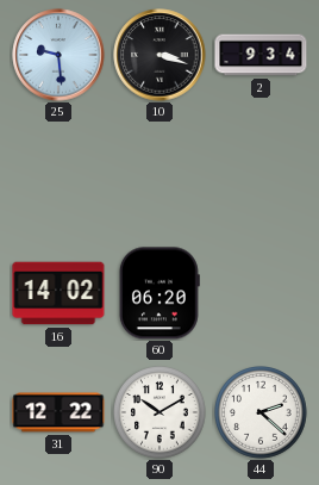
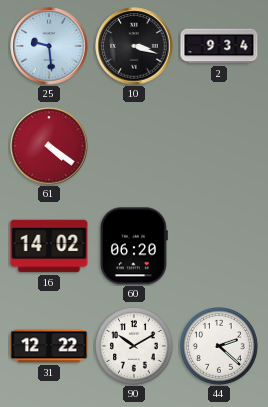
61: none -> 4:21 (49, 146)
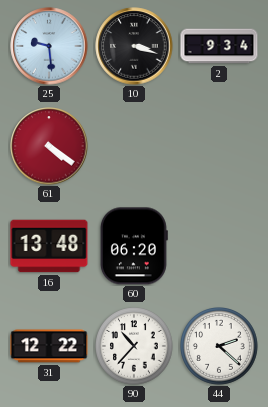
16: 14:02 -> 13:48 (49, 246)
90: 10:10 -> 10:37 (135, 347)
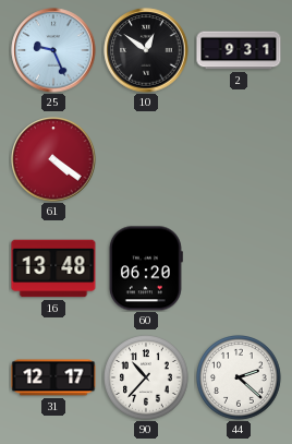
25: 9:29 -> 9:26 (53, 50)
10: 3:18 -> 12:51 (146, 50)
2: 9:34 -> 9:31 (239, 50)
31: 12:22 -> 12:17 (53, 377)
